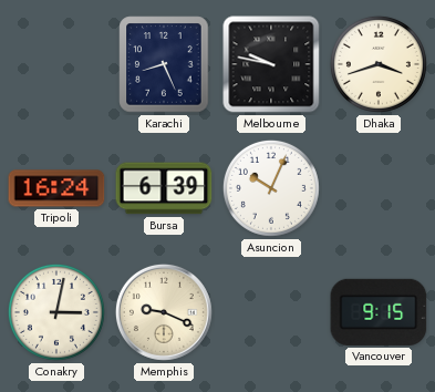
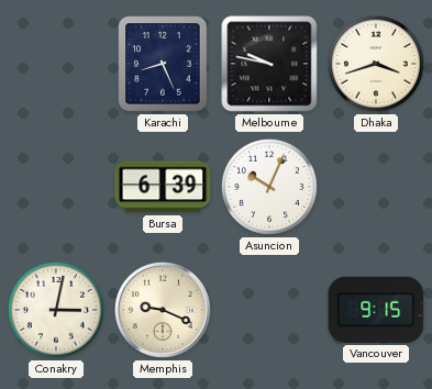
Tripoli: 16:24 -> none (56, 188)
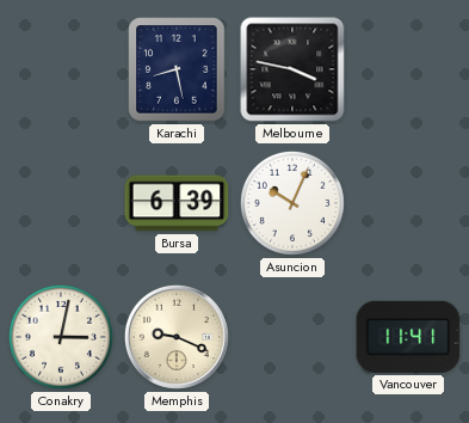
Karachi: 8:26 -> 8:28 (177, 69)
Melbourne: 9:47 -> 3:47 (292, 69)
Dhaka: 3:42 -> none (376, 64)
Vancouver: 9:15 -> 11:41 (408, 337)
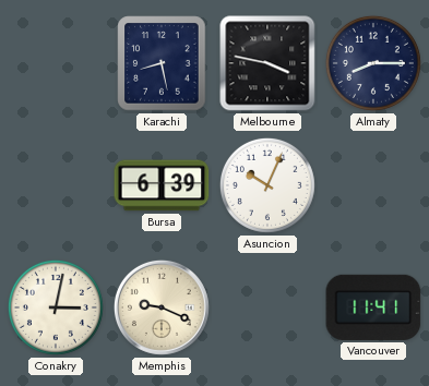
Almaty: none -> 8:15 (373, 63)
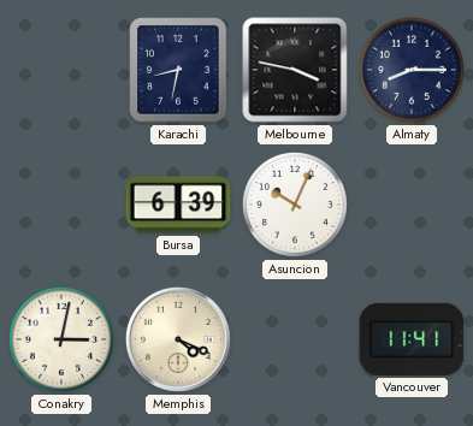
Karachi: 8:28 -> 8:32 (178, 70)
Memphis: 9:19 -> 4:19 (178, 339)
